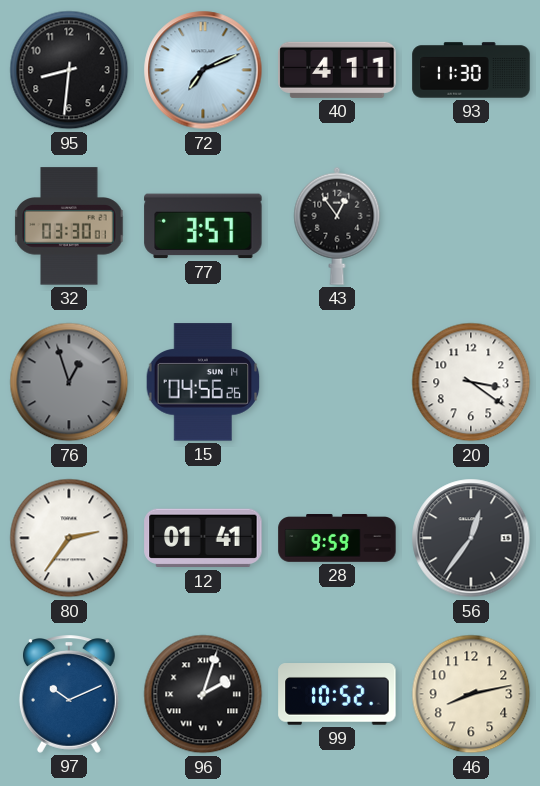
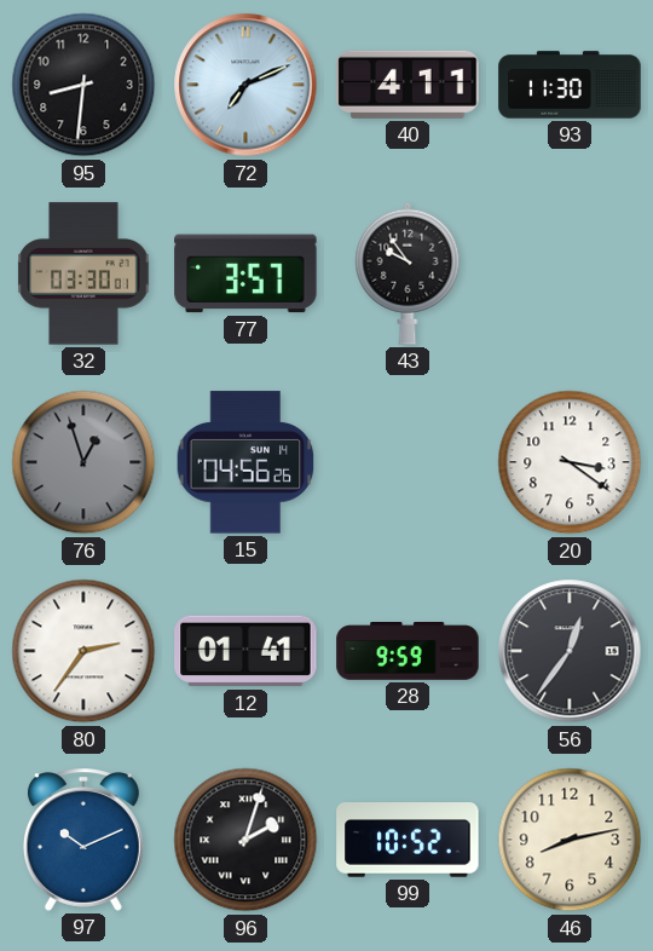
43: 12:54 -> 9:54 (408, 273)
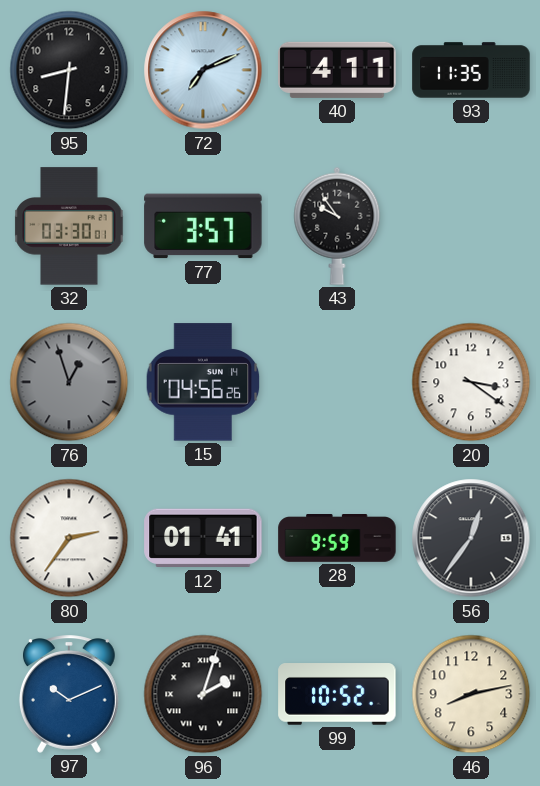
93: 11:30 -> 11:35 (471, 70)
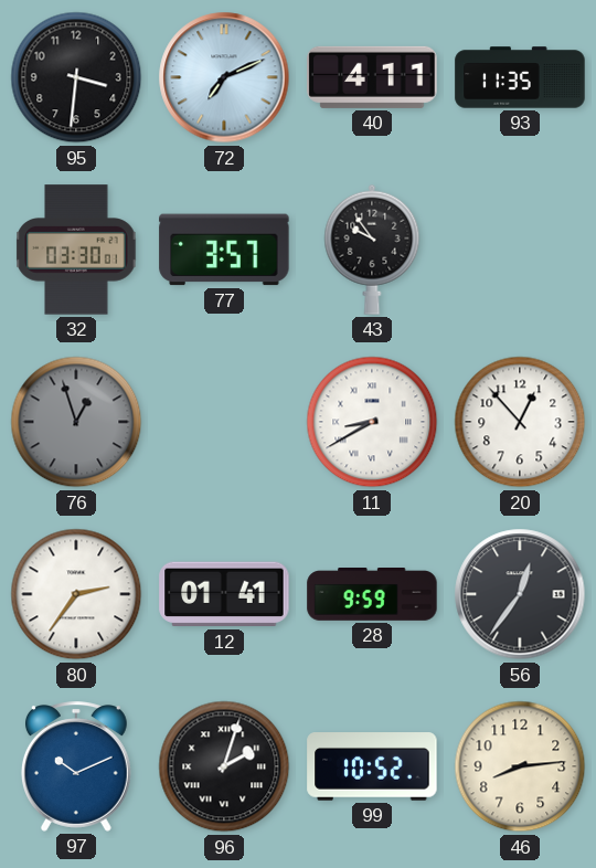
95: 8:31 -> 3:31 (76, 77)
15: 04:56 -> none (203, 382)
11: none -> 8:40 (372, 422)
20: 3:21 -> 12:53 (520, 422)
46: 8:13 -> 8:14 (520, 766)
